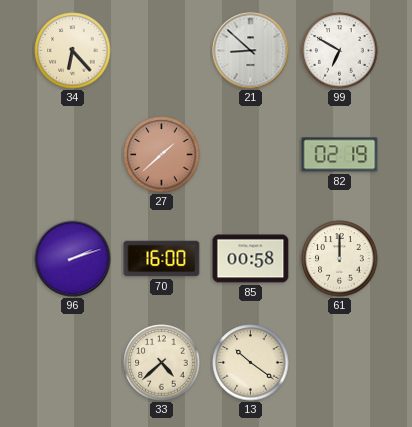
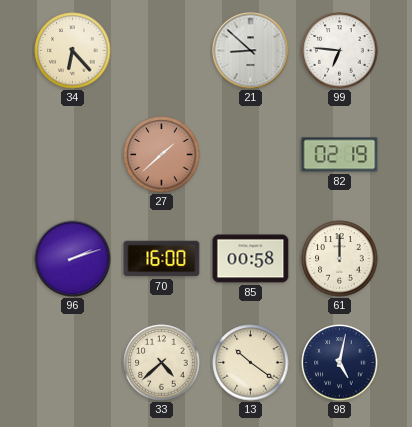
99: 6:50 -> 6:46 (340, 51)
98: none -> 5:02 (340, 363)
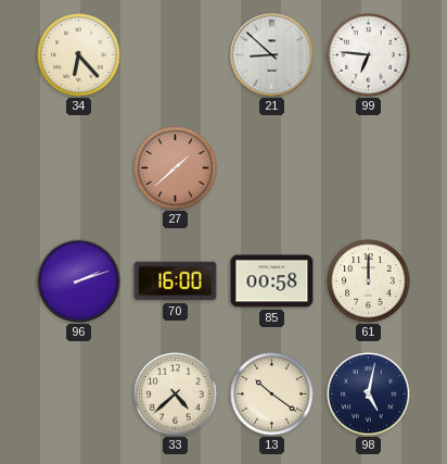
82: 02:19 -> none (340, 155)
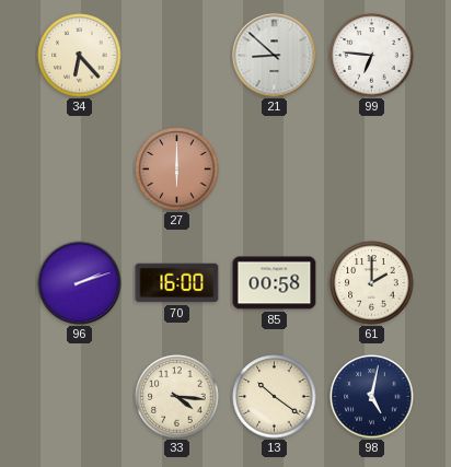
27: 1:38 -> 6:00 (177, 170)
61: 12:00 -> 2:00 (372, 283)
33: 4:38 -> 4:16 (177, 397)
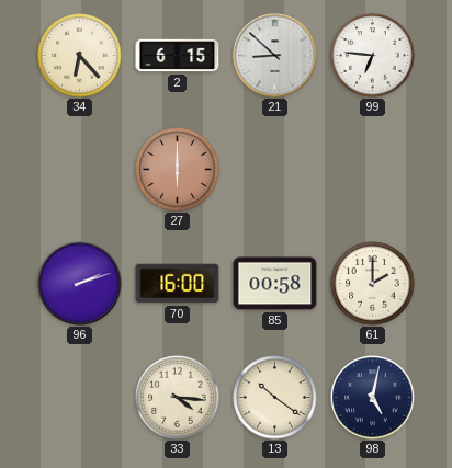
2: none -> 6:15 (178, 56)
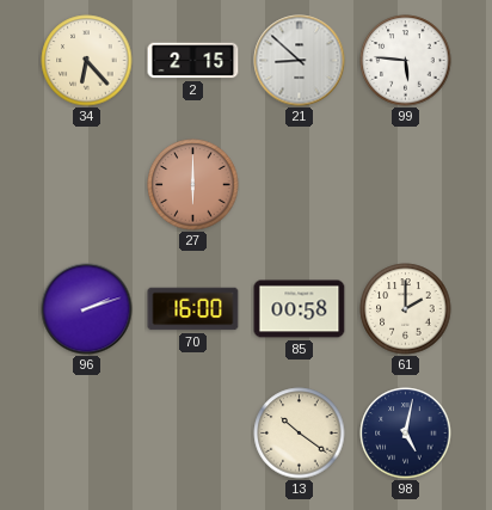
2: 6:15 -> 2:15 (193, 61)
99: 6:46 -> 5:46 (406, 61)
33: 4:16 -> none (178, 398)
